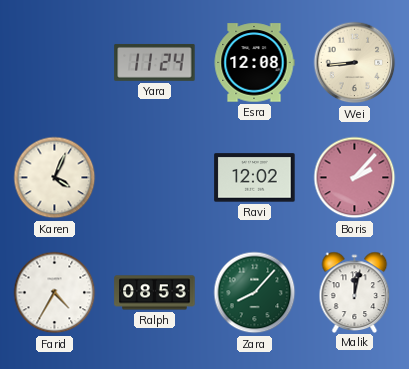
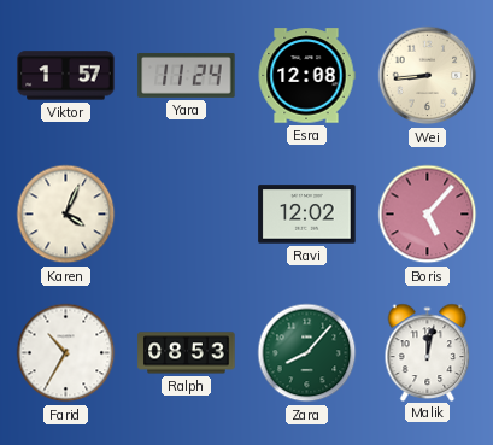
Viktor: none -> 1:57 (66, 76)
Boris: 2:07 -> 5:07 (428, 215)
Farid: 4:35 -> 10:35 (66, 353)
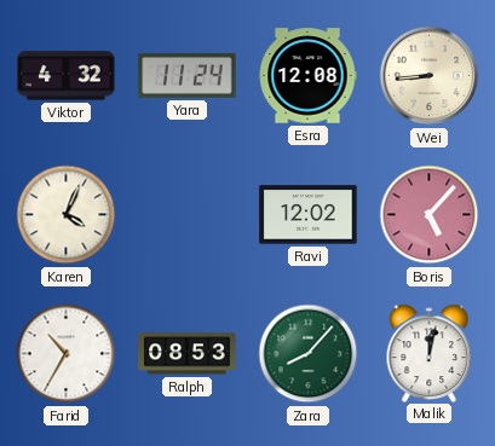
Viktor: 1:57 -> 4:32 (67, 76)
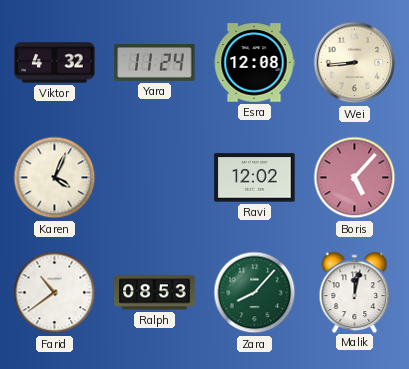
Farid: 10:35 -> 10:39 (55, 293)
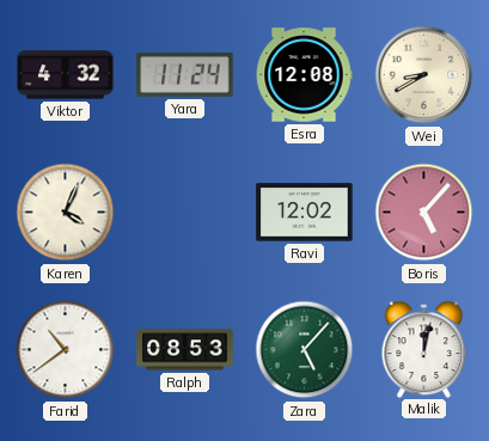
Wei: 8:44 -> 8:40 (424, 75)
Zara: 8:07 -> 5:07 (305, 350)
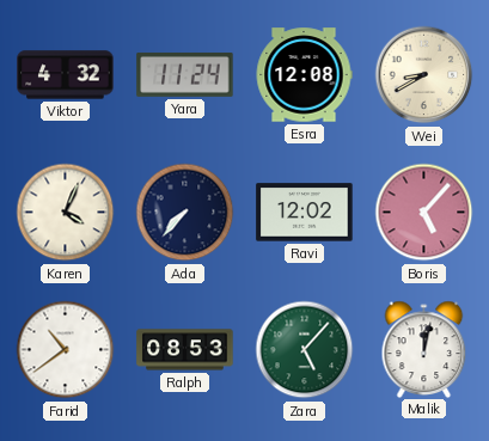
Ada: none -> 7:37 (185, 213)
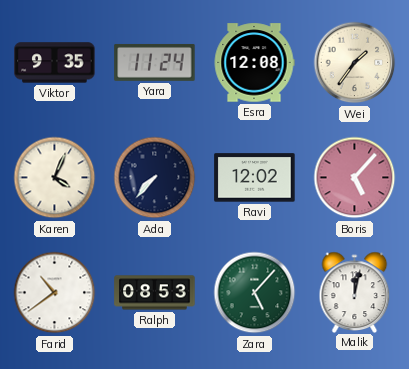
Viktor: 4:32 -> 9:35 (55, 63)
Wei: 8:40 -> 1:36 (355, 63)
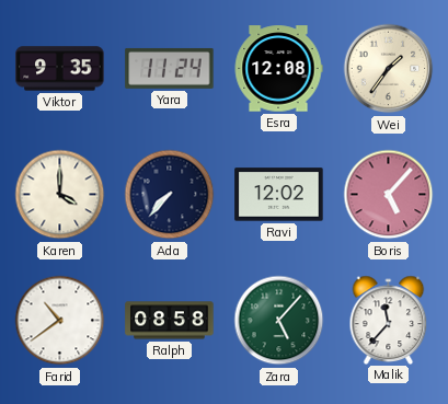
Karen: 4:04 -> 4:00 (60, 195)
Ralph: 08:53 -> 08:58 (170, 321)
Malik: 12:02 -> 11:37 (389, 320)
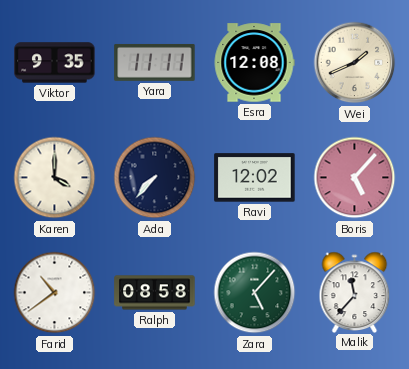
Yara: 11:24 -> 11:11 (155, 62)
Wei: 1:36 -> 1:41 (355, 63)
